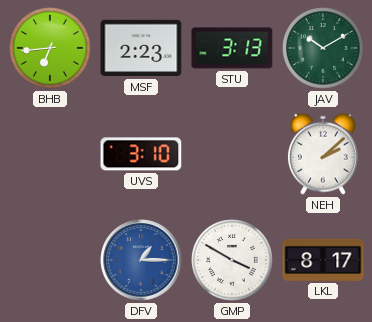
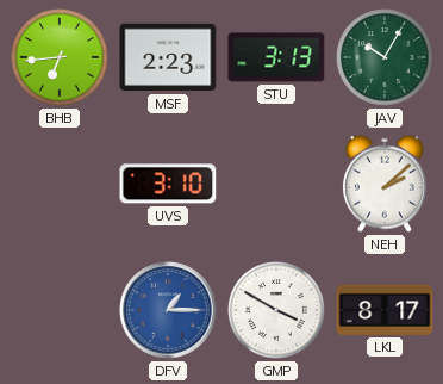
JAV: 10:10 -> 10:05 (385, 57)
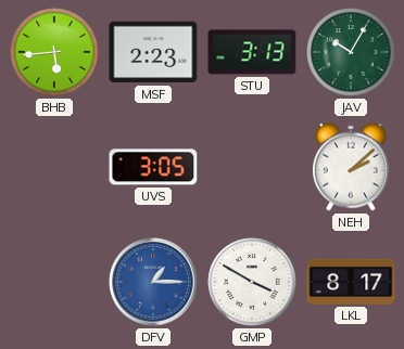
BHB: 6:44 -> 5:44 (54, 52)
UVS: 3:10 -> 3:05 (153, 167)
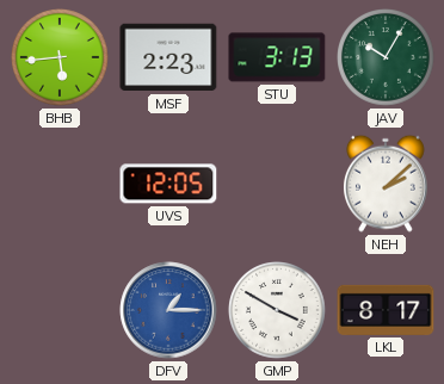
UVS: 3:05 -> 12:05 (168, 184)
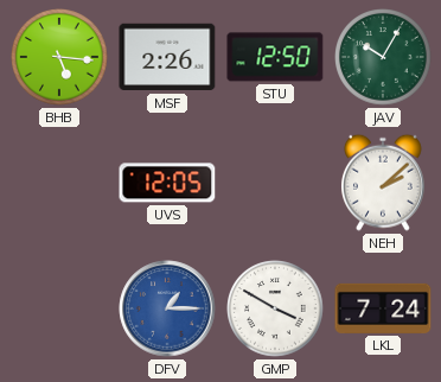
BHB: 5:44 -> 5:16 (59, 57)
MSF: 2:23 -> 2:26 (167, 57)
STU: 3:13 -> 12:50 (275, 57)
LKL: 8:17 -> 7:24 (383, 308)
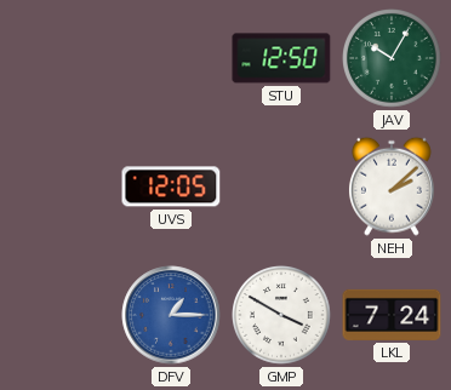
BHB: 5:16 -> none (59, 57)
MSF: 2:26 -> none (167, 57)
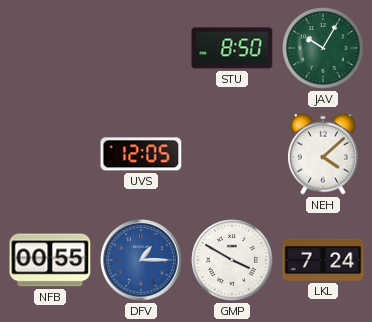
STU: 12:50 -> 8:50 (232, 48)
NEH: 2:08 -> 4:08 (323, 154)
NFB: none -> 00:55 (50, 260)
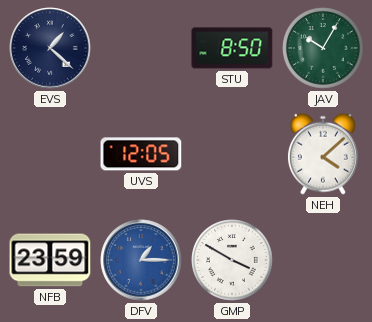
EVS: none -> 1:22 (50, 48)
NFB: 00:55 -> 23:59 (50, 260)
LKL: 7:24 -> none (323, 260)
